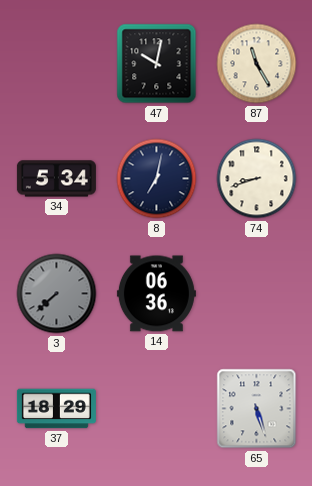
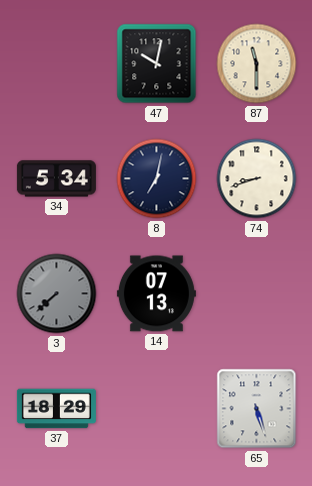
87: 11:25 -> 11:30 (257, 64)
14: 06:36 -> 07:13 (156, 294)
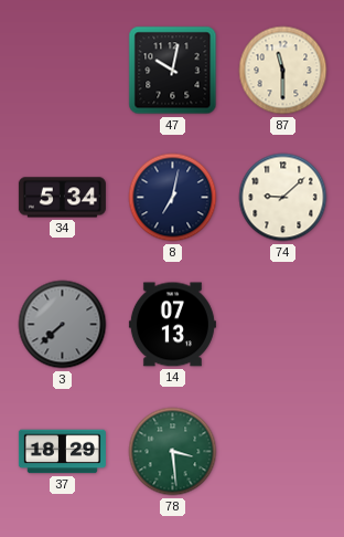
74: 8:42 -> 9:08 (283, 198)
78: none -> 3:29 (173, 452)
65: 5:27 -> none (257, 409)
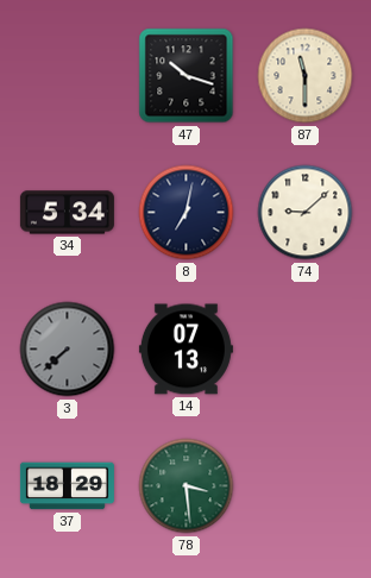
47: 10:02 -> 10:18 (187, 76)
